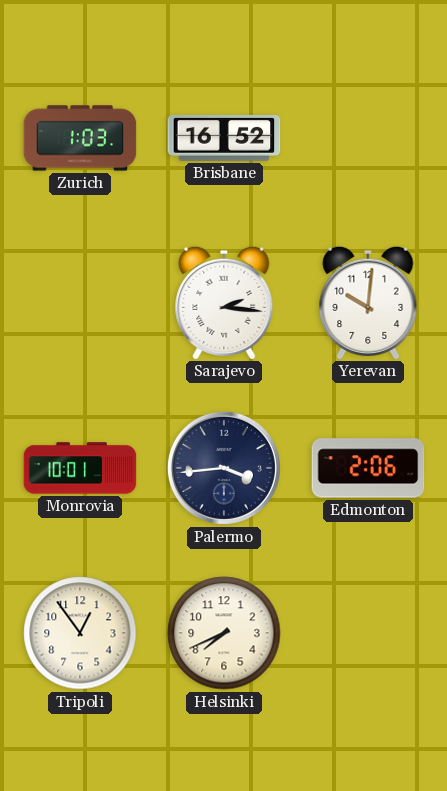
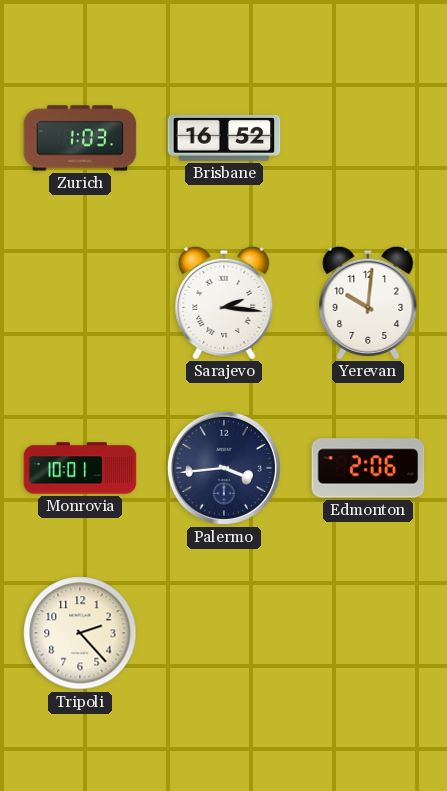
Tripoli: 12:54 -> 2:23 (80, 633)
Helsinki: 7:41 -> none (224, 633)
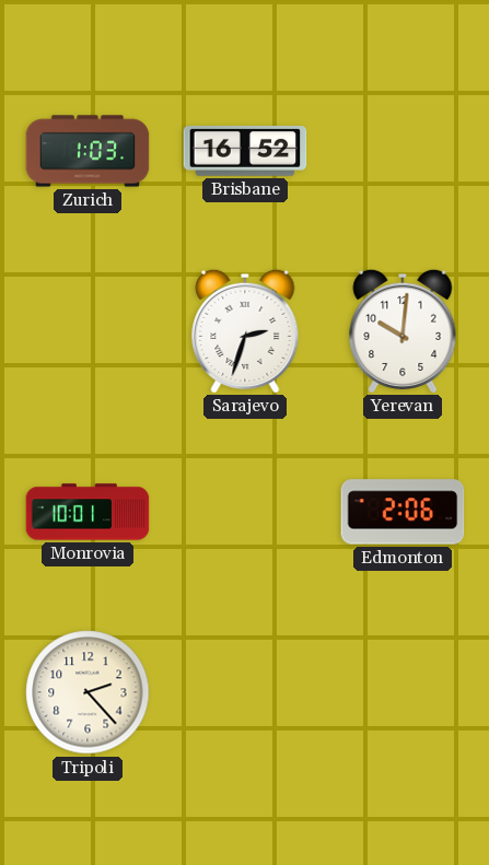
Sarajevo: 2:16 -> 2:33 (245, 330)
Palermo: 3:44 -> none (224, 468)
